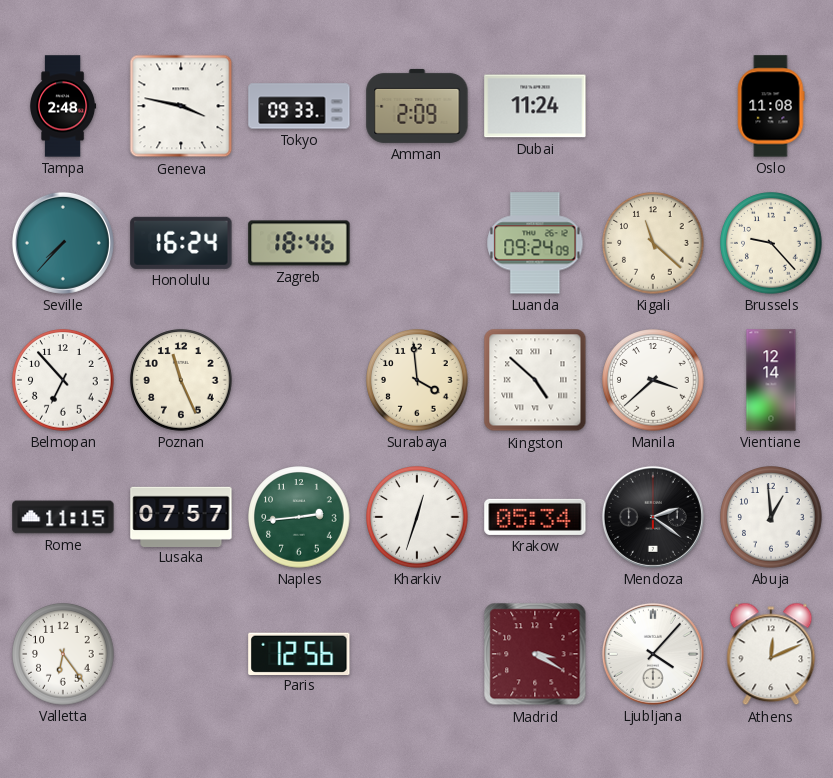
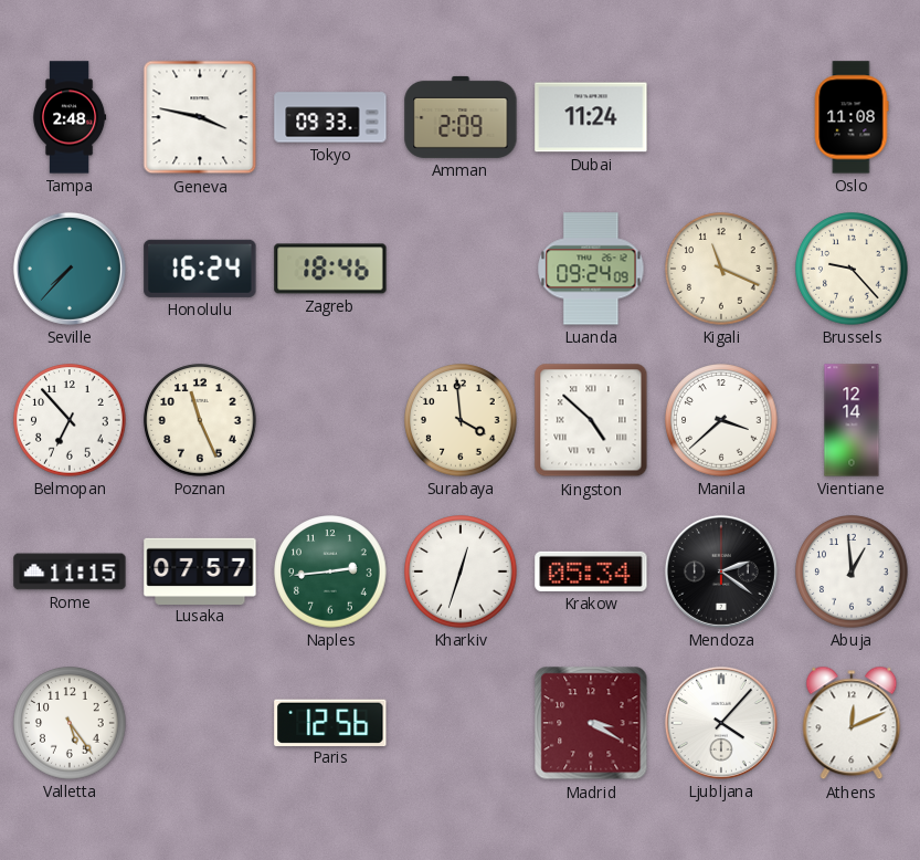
Kigali: 11:22 -> 11:19 (721, 269)
Valletta: 6:24 -> 5:24 (70, 723)
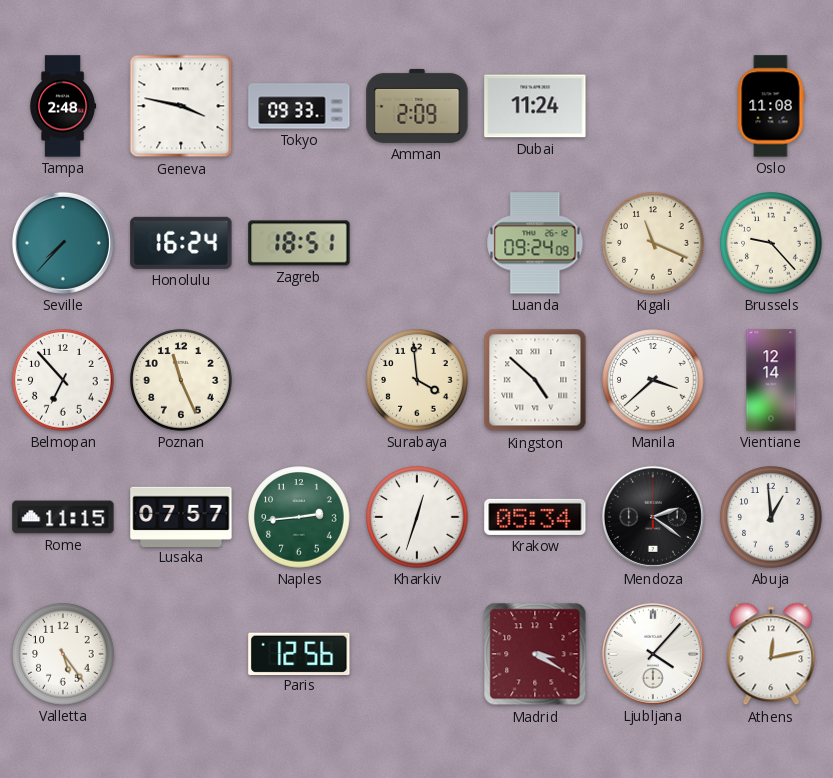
Zagreb: 18:46 -> 18:51 (299, 243)
Athens: 12:11 -> 12:13 (771, 654)
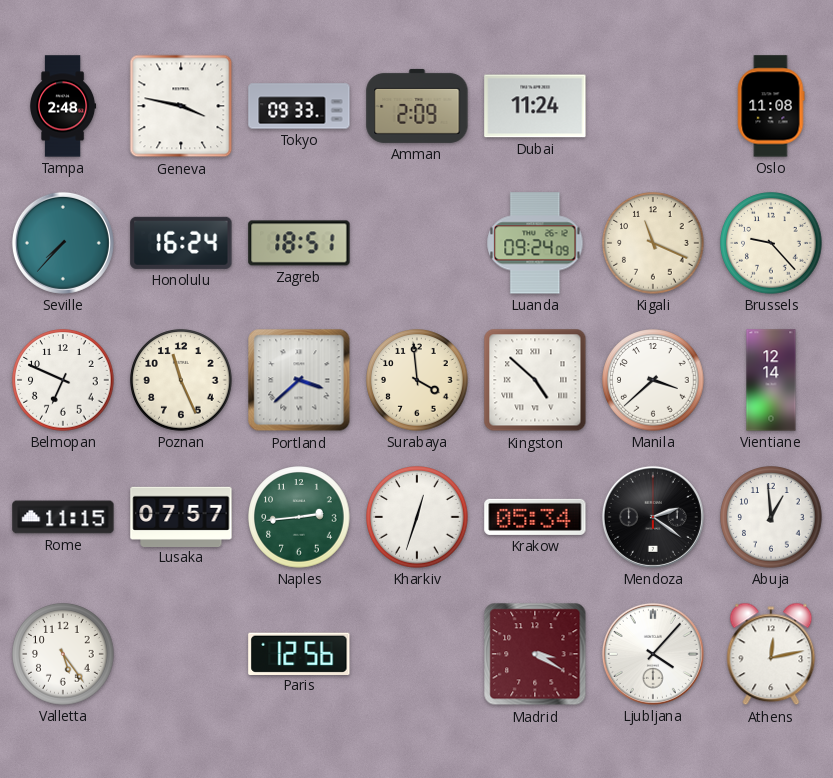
Belmopan: 6:53 -> 6:49 (63, 380)
Portland: none -> 3:38 (299, 380)
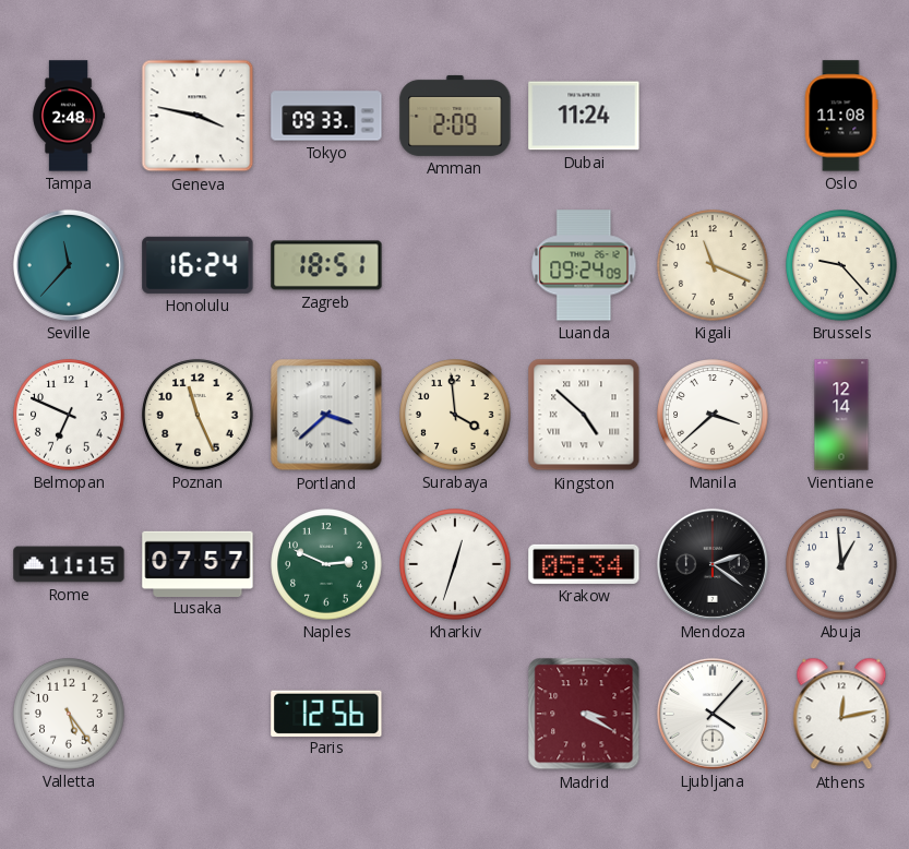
Seville: 7:37 -> 11:37 (69, 265)
Naples: 2:44 -> 2:49 (326, 564)
